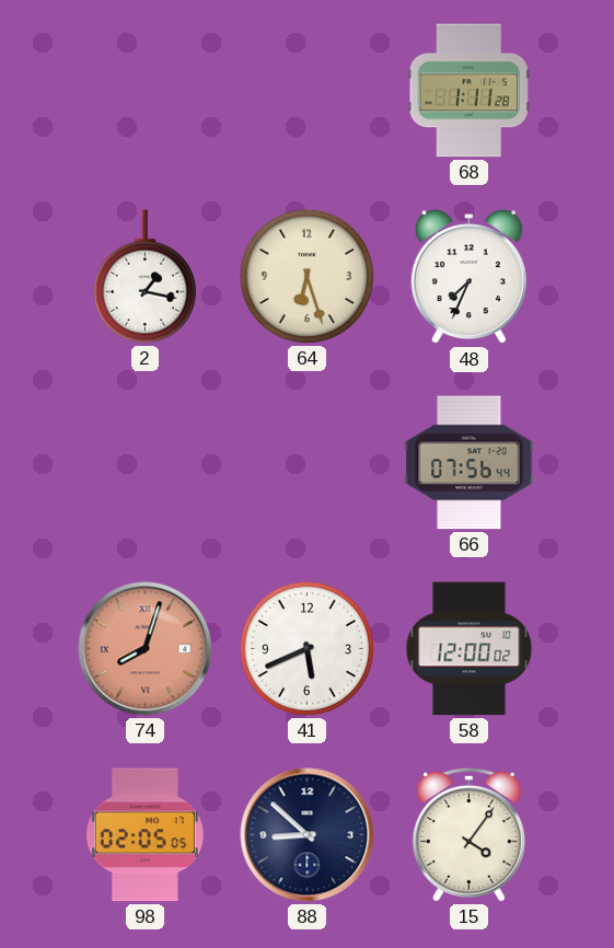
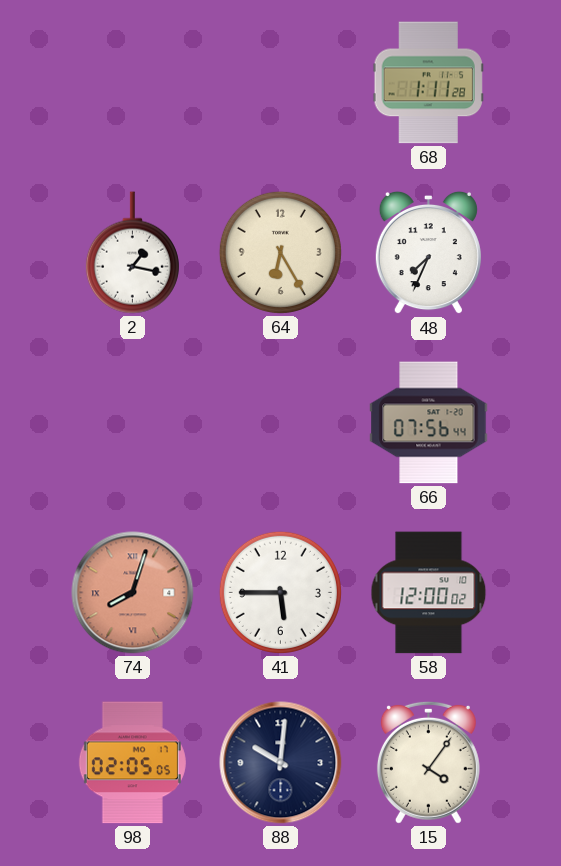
64: 6:27 -> 6:25 (280, 252)
41: 5:41 -> 5:45 (280, 592)
88: 8:52 -> 10:01 (281, 763)
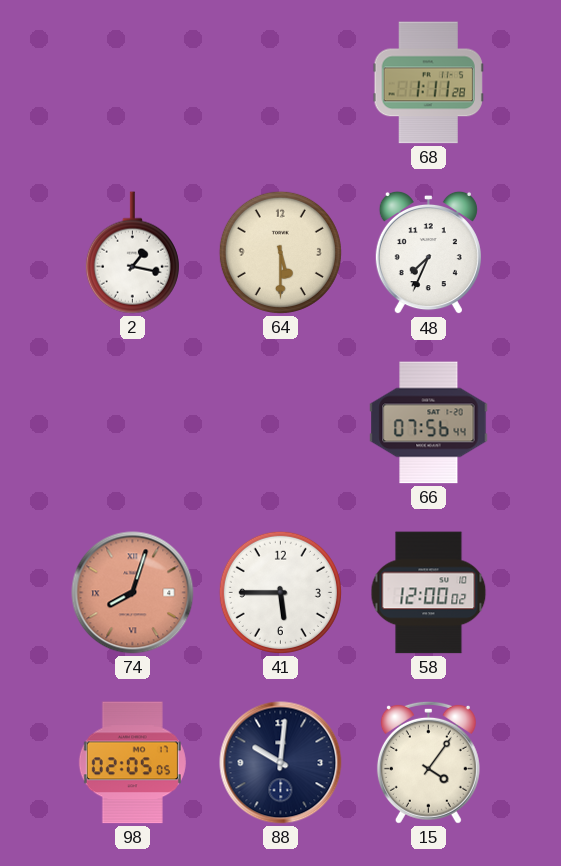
64: 6:25 -> 5:30 (280, 252)
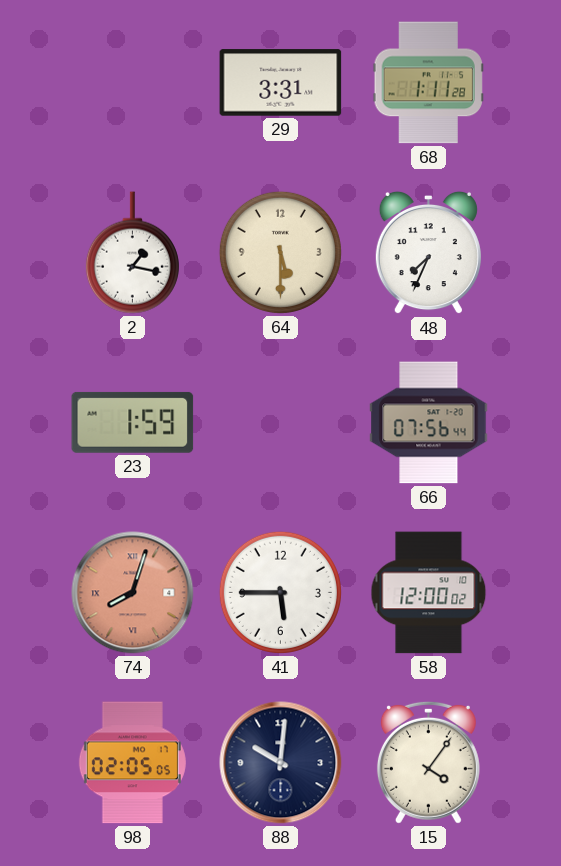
29: none -> 3:31 (281, 83)
23: none -> 1:59 (133, 422)
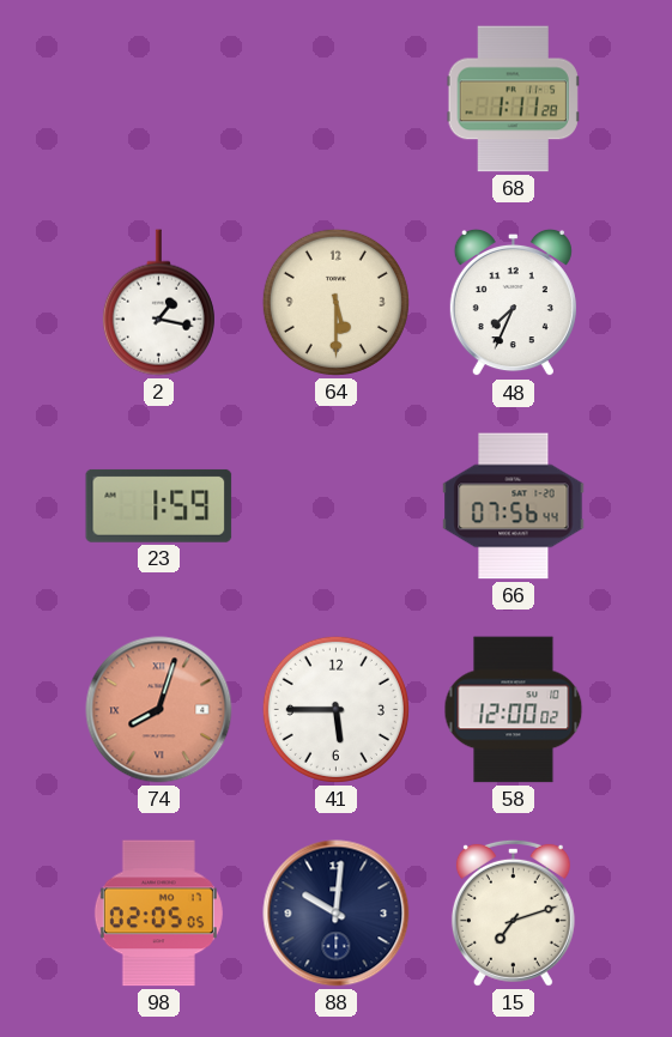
29: 3:31 -> none (281, 83)
15: 4:06 -> 7:12 (513, 912)
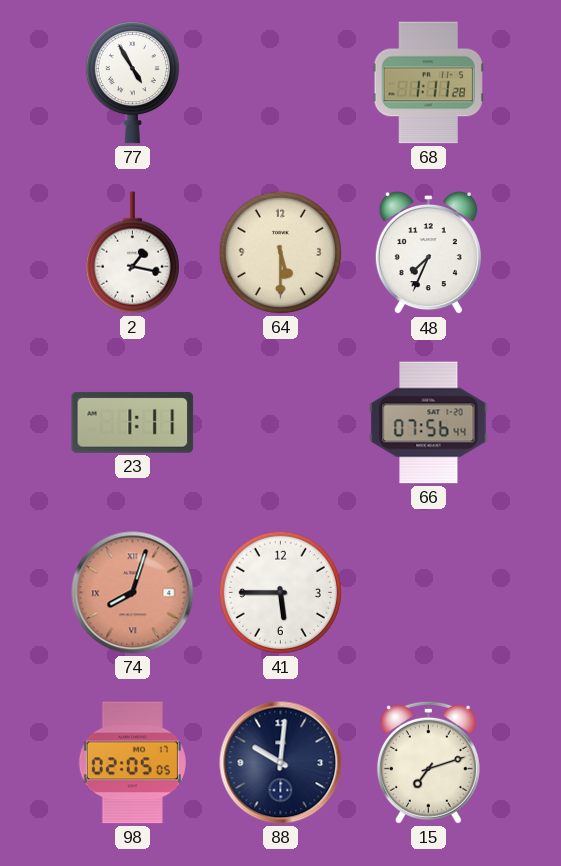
77: none -> 4:55 (132, 83)
23: 1:59 -> 1:11 (133, 422)
58: 12:00 -> none (514, 710)
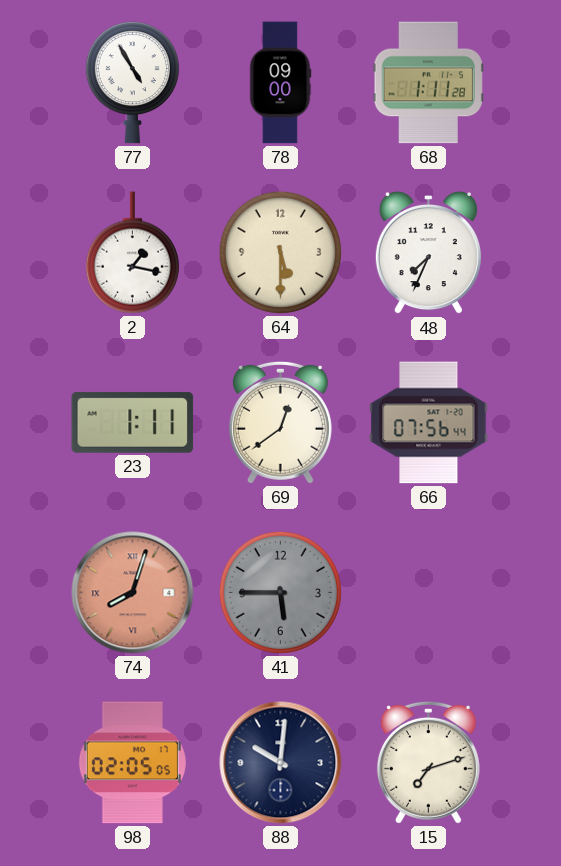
78: none -> 09:00 (280, 83)
69: none -> 12:39 (280, 422)
41 dial: white -> grey (280, 592)
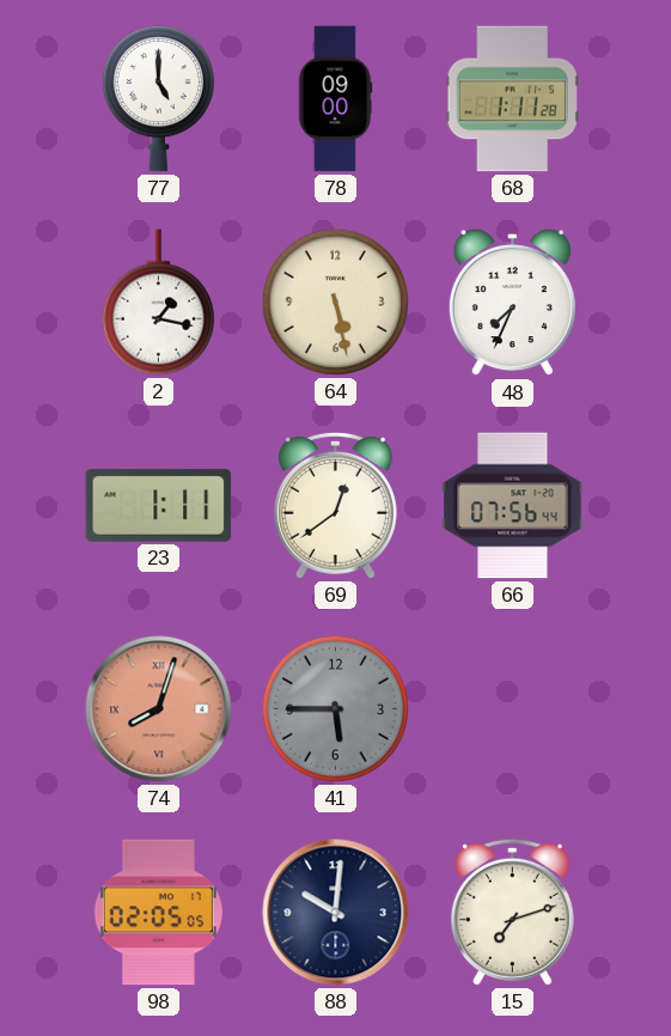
77: 4:55 -> 5:00 (158, 99)
64: 5:30 -> 5:28 (335, 301)
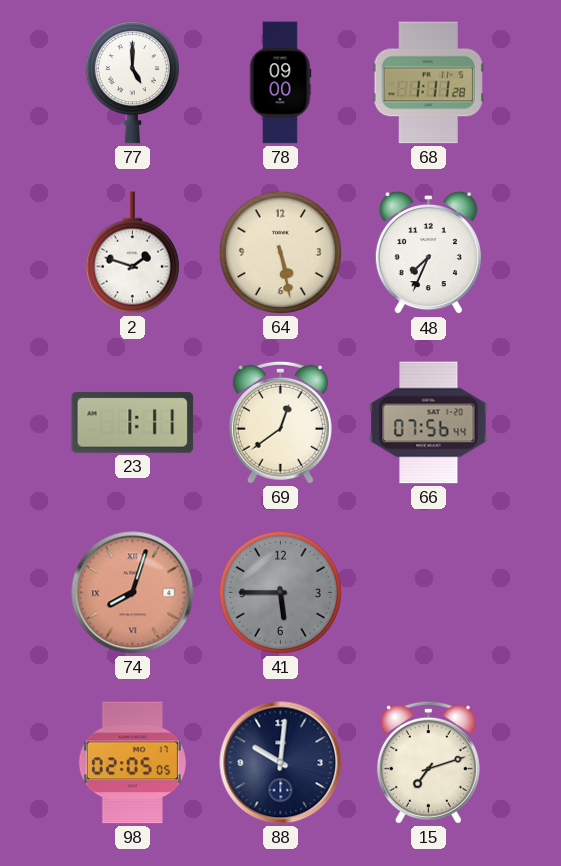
2: 1:17 -> 1:48 (132, 253)
